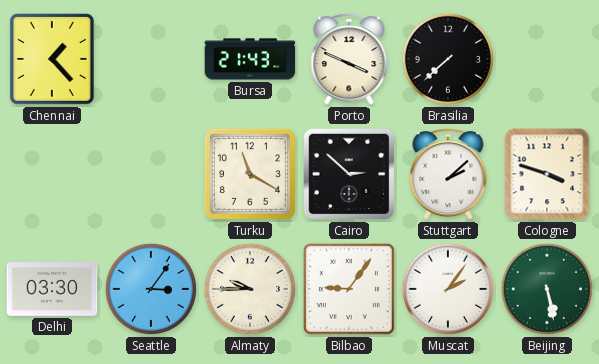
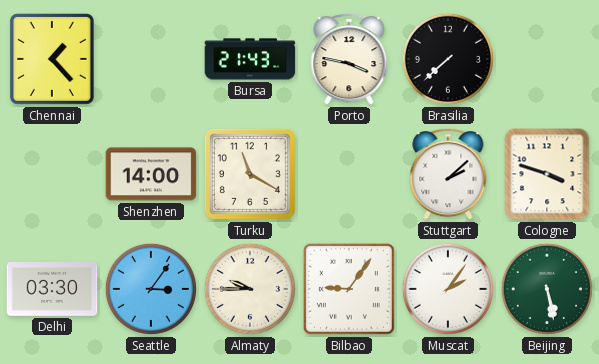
Porto: 3:49 -> 3:47 (349, 59)
Shenzhen: none -> 14:00 (151, 174)
Cairo: 2:52 -> none (349, 174)
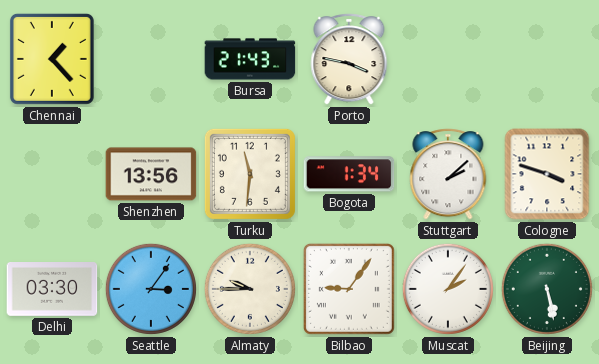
Brasilia: 7:38 -> none (448, 59)
Shenzhen: 14:00 -> 13:56 (151, 174)
Turku: 11:20 -> 11:31 (250, 174)
Bogota: none -> 1:34 (349, 174)
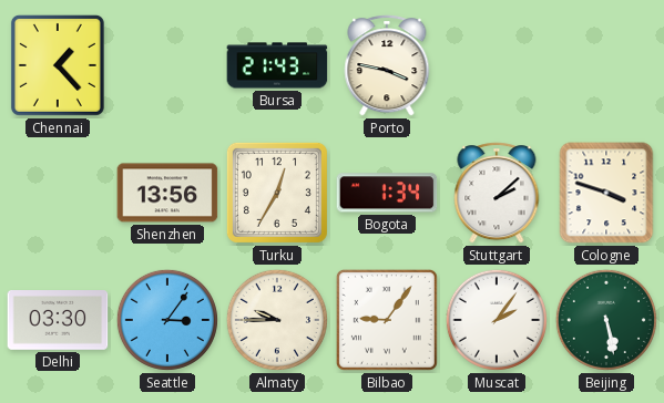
Turku: 11:31 -> 12:35 (277, 193)
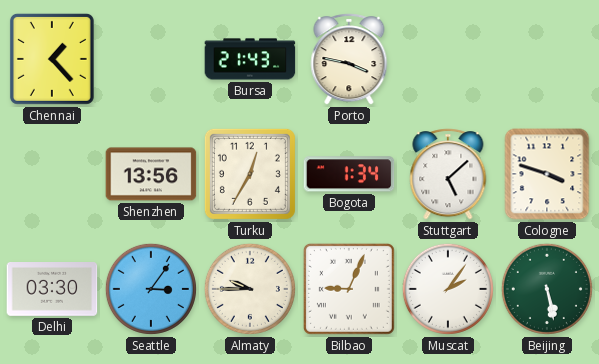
Stuttgart: 2:08 -> 5:08 (448, 174)
Bilbao: 9:06 -> 9:04 (349, 289)
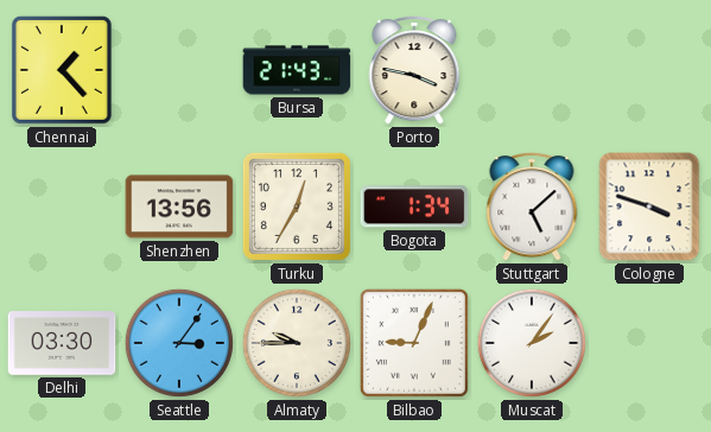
Beijing: 5:28 -> none (547, 289)
